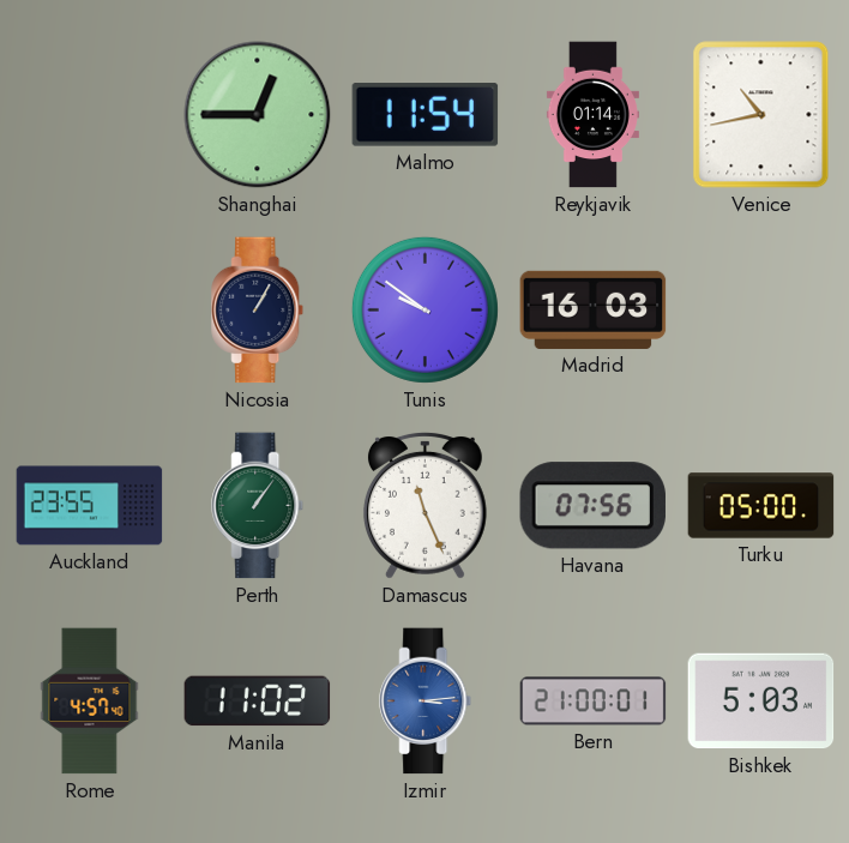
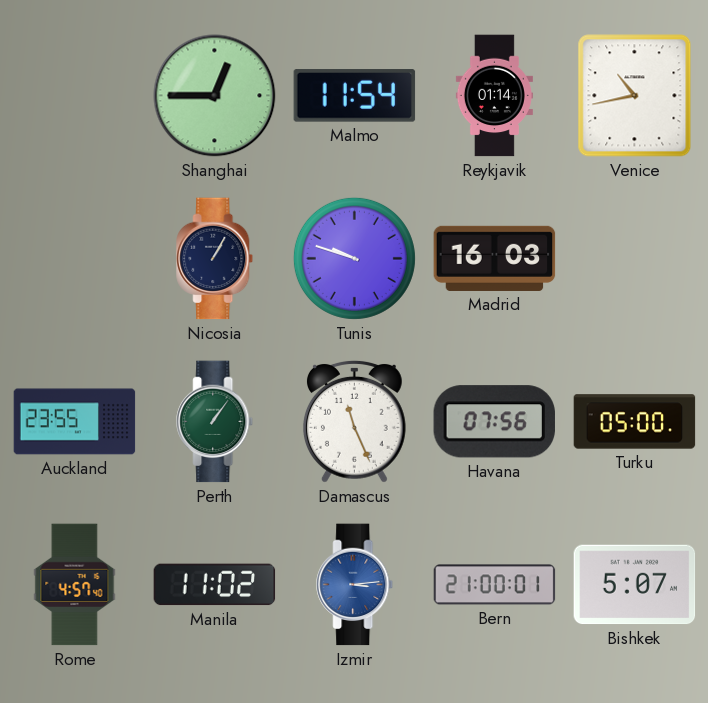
Tunis: 9:51 -> 9:48 (354, 258)
Bishkek: 5:03 -> 5:07 (635, 585)
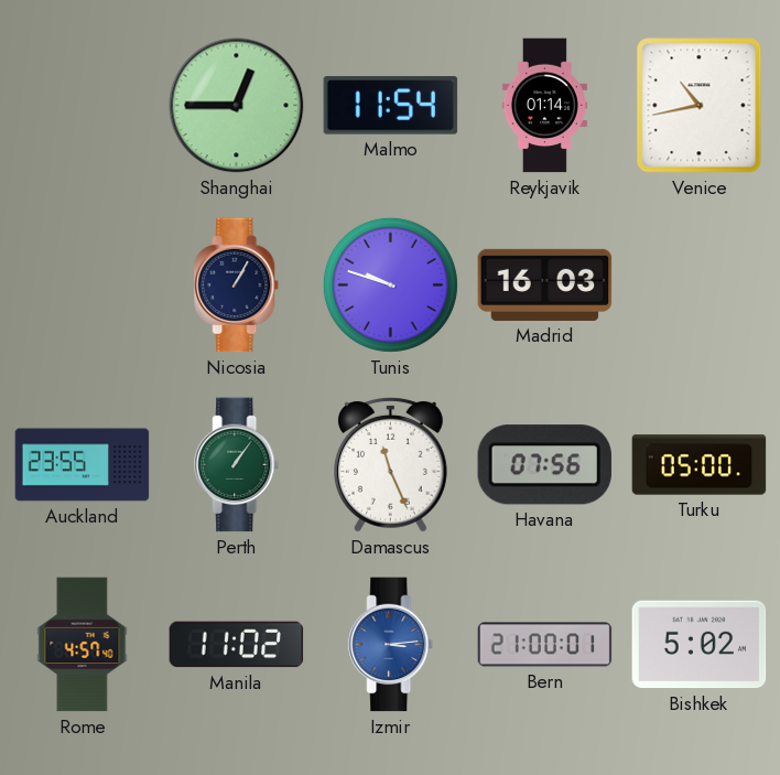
Bishkek: 5:07 -> 5:02 (700, 645)
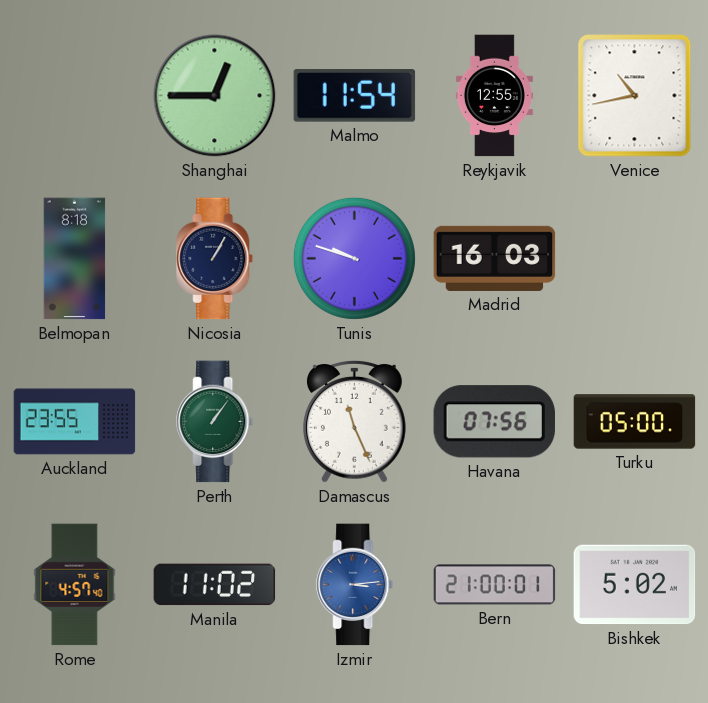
Reykjavik: 01:14 -> 12:55 (494, 96)
Belmopan: none -> 8:18 (75, 259)
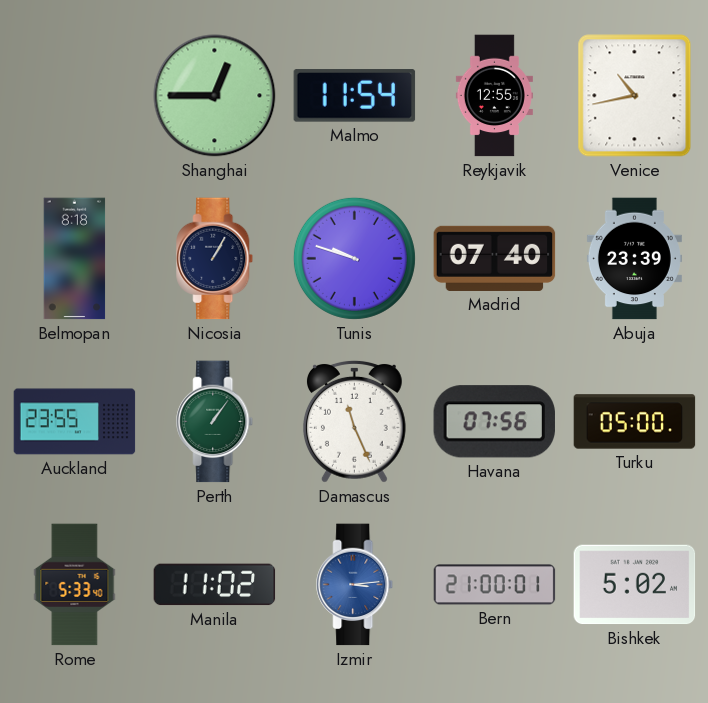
Madrid: 16:03 -> 07:40 (495, 258)
Abuja: none -> 23:39 (634, 259)
Rome: 4:57 -> 5:33 (75, 585)
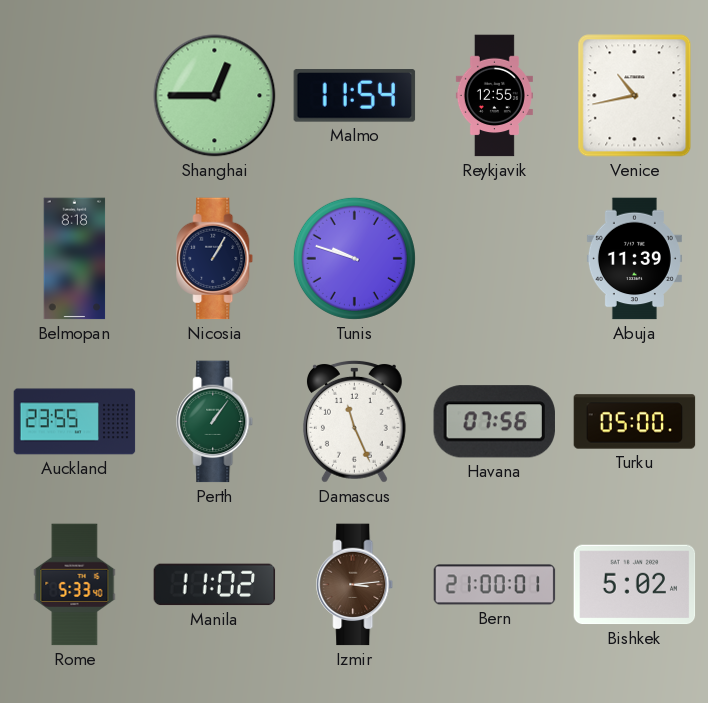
Madrid: 07:40 -> none (495, 258)
Abuja: 23:39 -> 11:39 (634, 259)
Izmir dial: blue -> brown (355, 585)
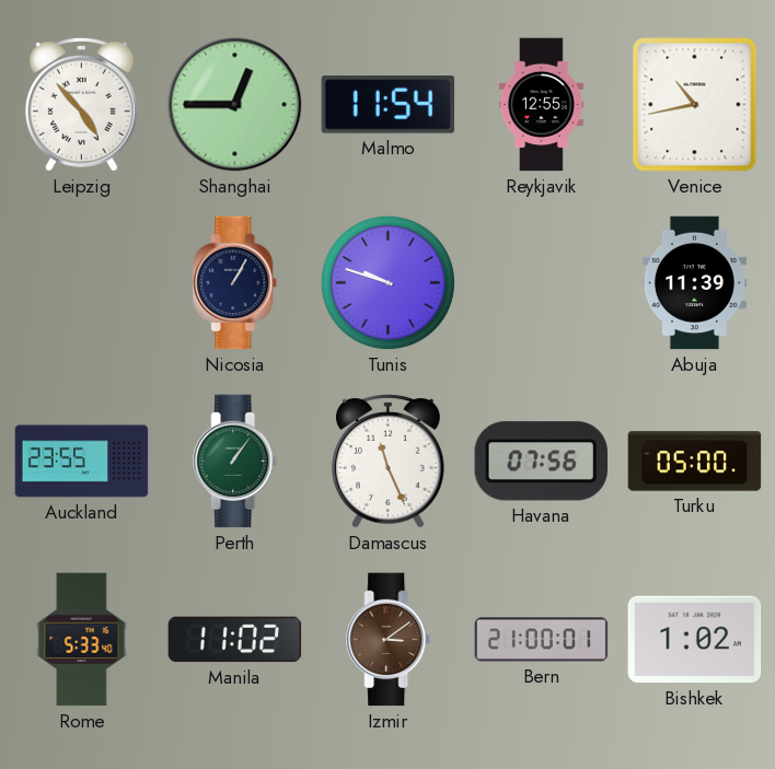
Leipzig: none -> 4:53 (81, 104)
Belmopan: 8:18 -> none (75, 259)
Izmir: 3:14 -> 3:09 (389, 640)
Bishkek: 5:02 -> 1:02 (695, 640)
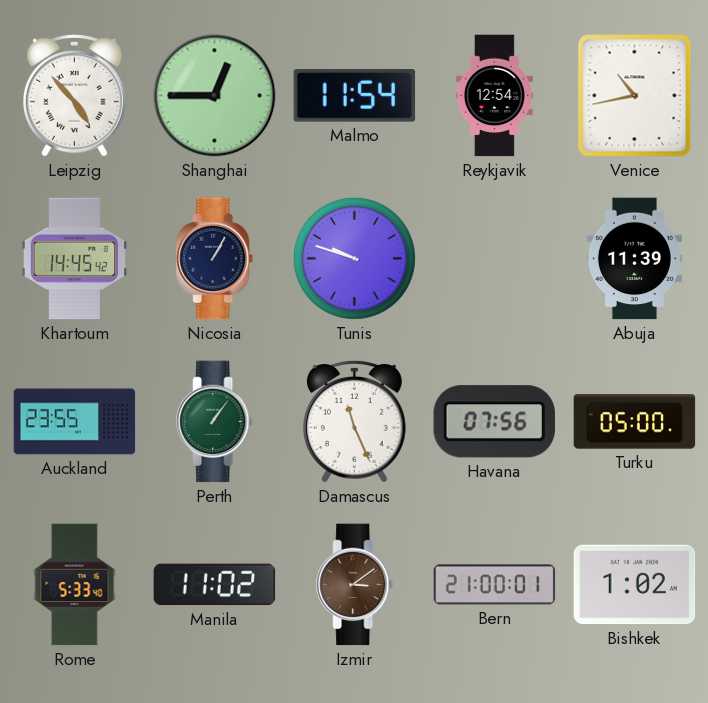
Reykjavik: 12:55 -> 12:54 (494, 96)
Khartoum: none -> 14:45 (75, 259)
